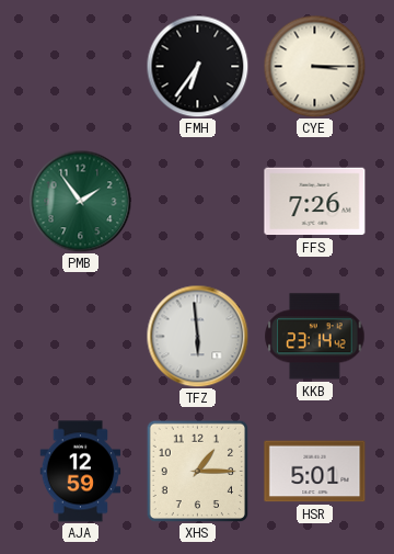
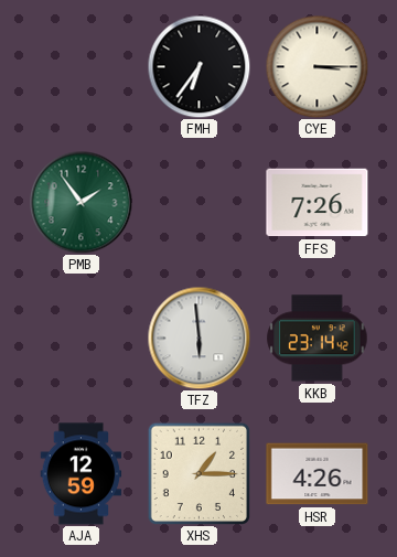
HSR: 5:01 -> 4:26 (318, 474)
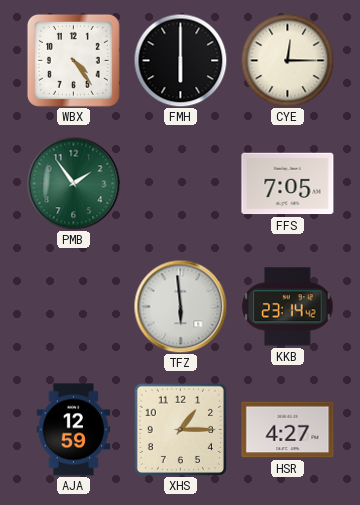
WBX: none -> 4:24 (73, 60)
FMH: 6:36 -> 6:00 (180, 60)
CYE: 3:15 -> 12:15 (287, 60)
FFS: 7:26 -> 7:05 (288, 184)
HSR: 4:26 -> 4:27 (288, 430)
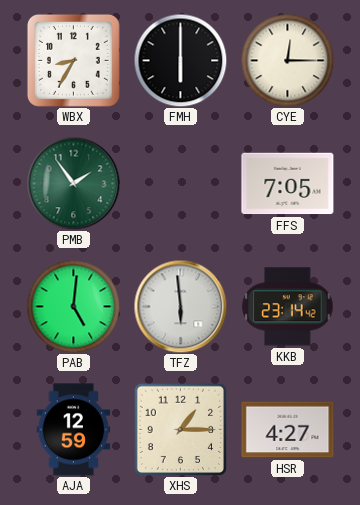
WBX: 4:24 -> 8:35 (73, 60)
PAB: none -> 5:01 (73, 306)
